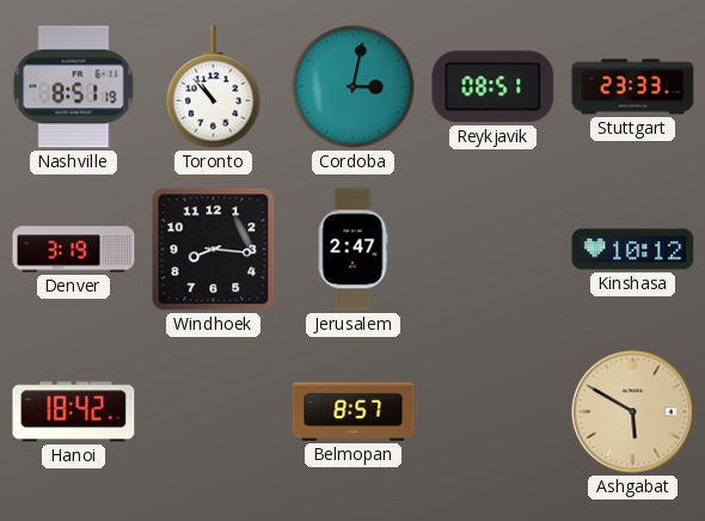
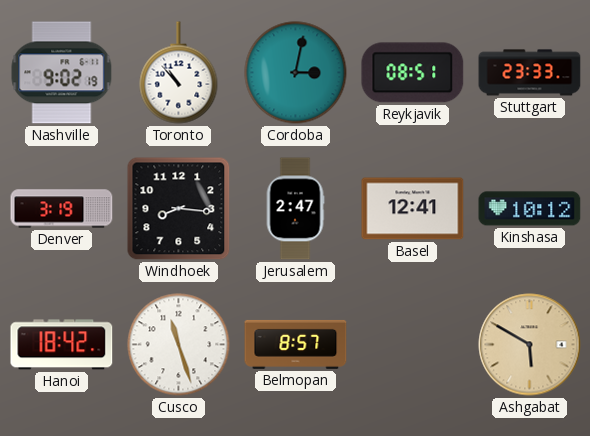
Nashville: 8:51 -> 9:02 (62, 73)
Basel: none -> 12:41 (413, 209)
Cusco: none -> 11:27 (179, 345)
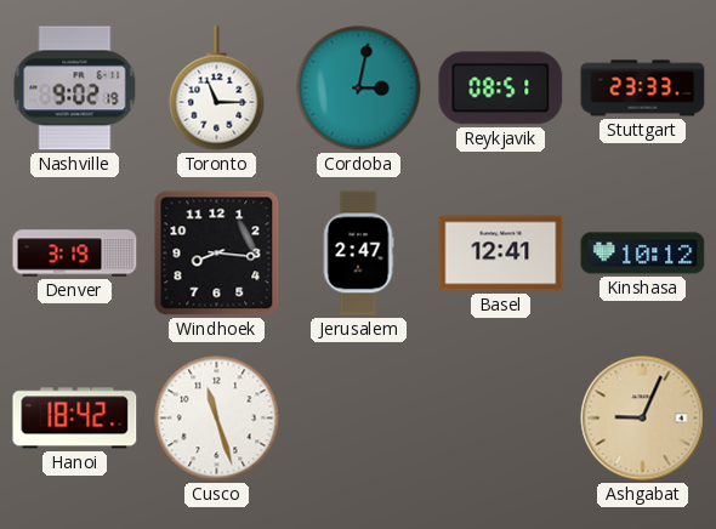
Toronto: 10:53 -> 11:15 (217, 89)
Belmopan: 8:57 -> none (296, 344)
Ashgabat: 5:50 -> 9:04 (643, 419)
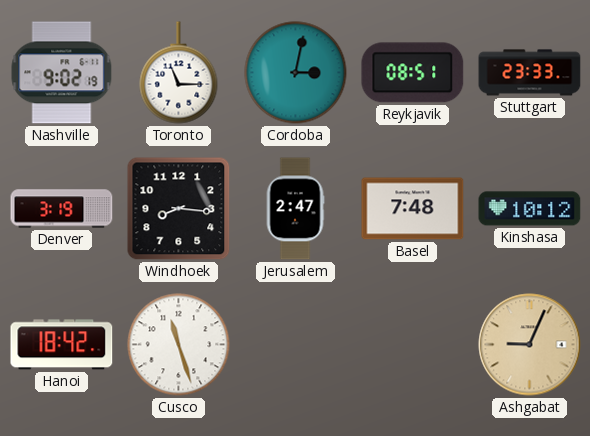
Basel: 12:41 -> 7:48 (413, 209)
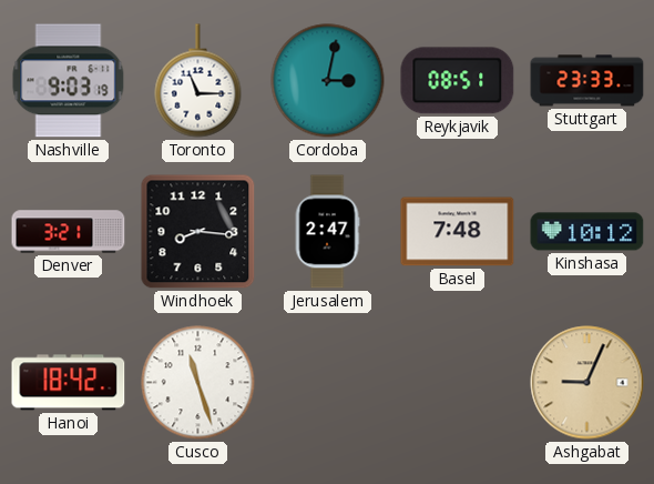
Nashville: 9:02 -> 9:03 (69, 81)
Denver: 3:19 -> 3:21 (69, 232)
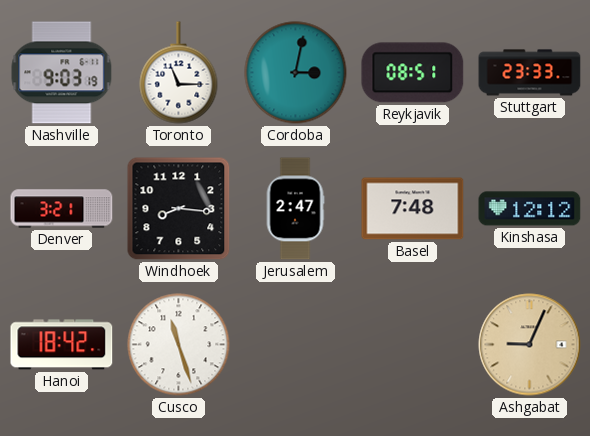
Kinshasa: 10:12 -> 12:12 (530, 209)
